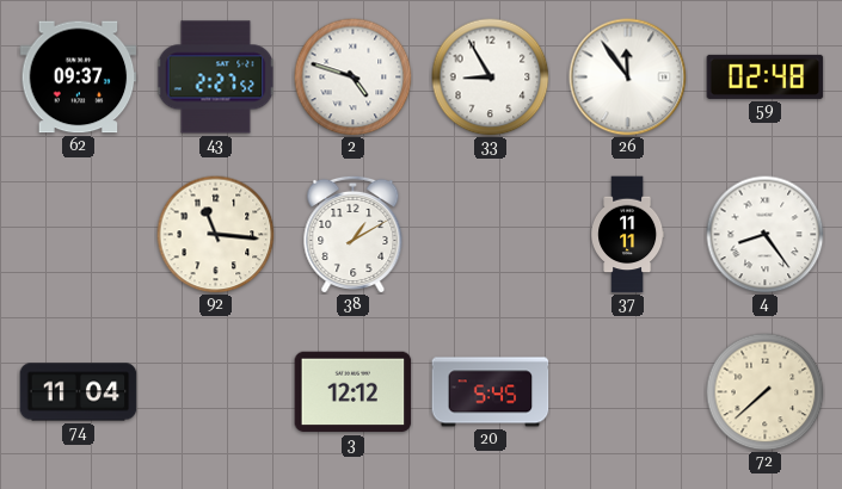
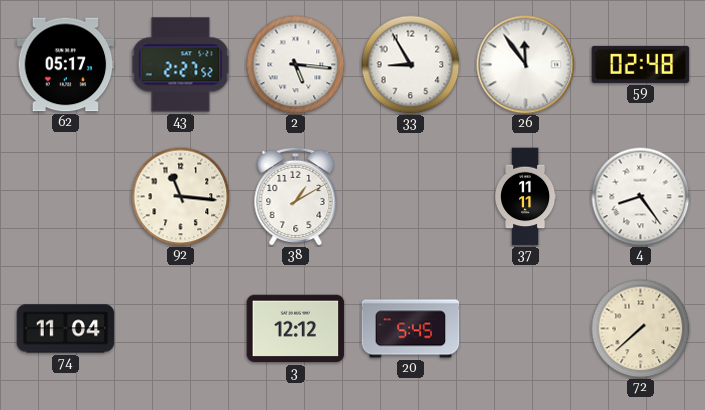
62: 09:37 -> 05:17 (66, 65)
2: 4:48 -> 5:16 (296, 65)
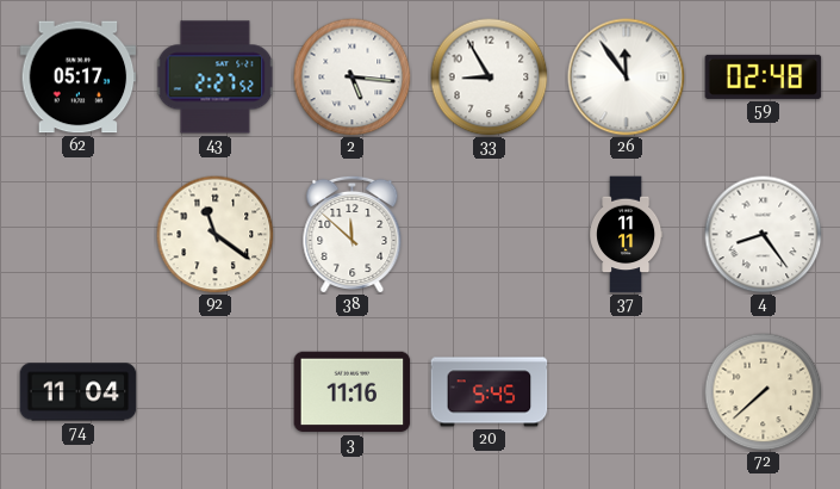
92: 11:16 -> 11:21 (216, 235)
38: 1:10 -> 11:52 (353, 234)
3: 12:12 -> 11:16 (353, 392)
